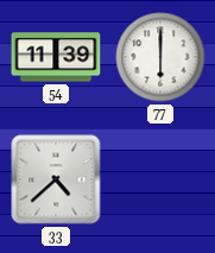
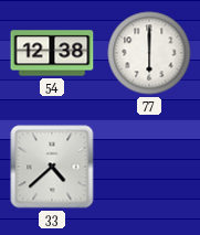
54: 11:39 -> 12:38 (52, 53)
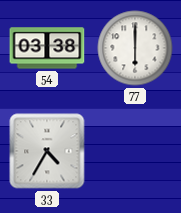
54: 12:38 -> 03:38 (47, 48)
33: 4:38 -> 4:35 (47, 151)
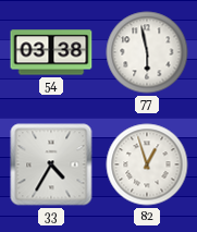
77: 6:00 -> 5:58 (147, 52)
82: none -> 12:57 (147, 164)
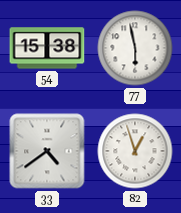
54: 03:38 -> 15:38 (47, 48)
33: 4:35 -> 4:39 (47, 151)
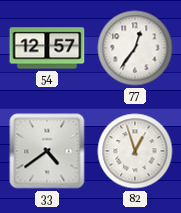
54: 15:38 -> 12:57 (47, 48)
77: 5:58 -> 12:36 (135, 48)
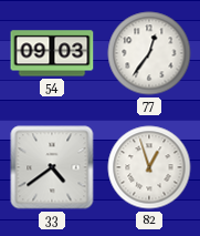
54: 12:57 -> 09:03 (52, 53)
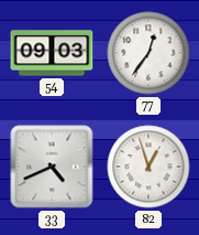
33: 4:39 -> 4:41 (52, 167)
